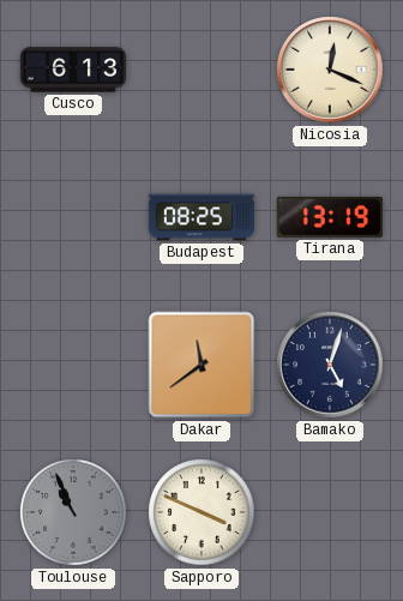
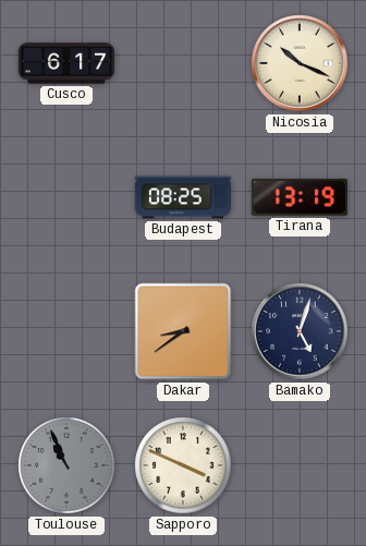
Cusco: 6:13 -> 6:17 (65, 63)
Nicosia: 12:19 -> 10:19 (300, 63)
Dakar: 11:39 -> 8:39 (183, 331)
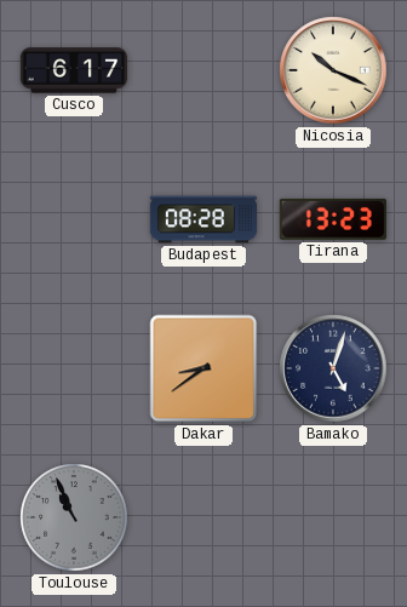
Budapest: 08:25 -> 08:28 (202, 219)
Tirana: 13:19 -> 13:23 (333, 219)
Sapporo: 3:49 -> none (183, 465)
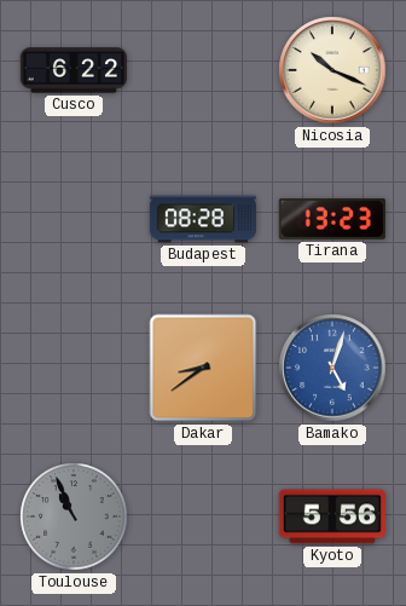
Cusco: 6:17 -> 6:22 (72, 70)
Bamako dial: navy -> blue (332, 368)
Kyoto: none -> 5:56 (332, 516)
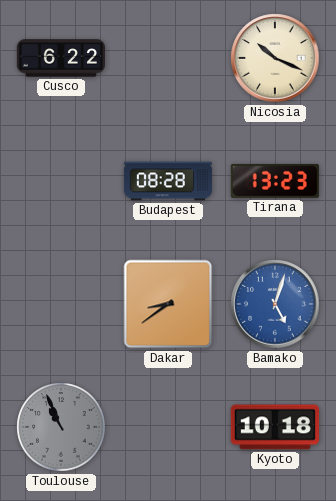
Kyoto: 5:56 -> 10:18 (275, 427)
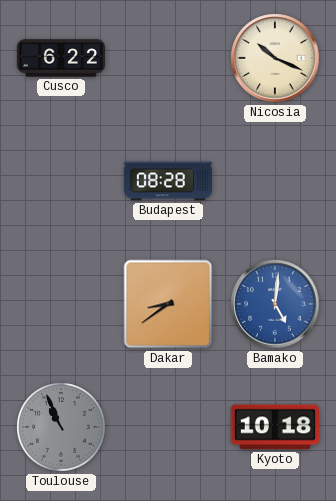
Tirana: 13:23 -> none (275, 181)
Bamako: 5:03 -> 5:01 (275, 304)
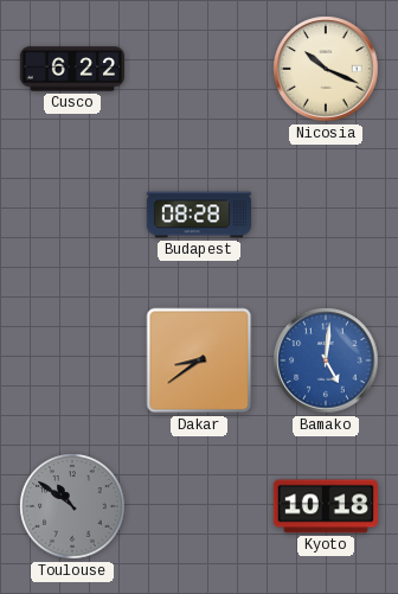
Toulouse: 10:56 -> 10:51 (72, 506)
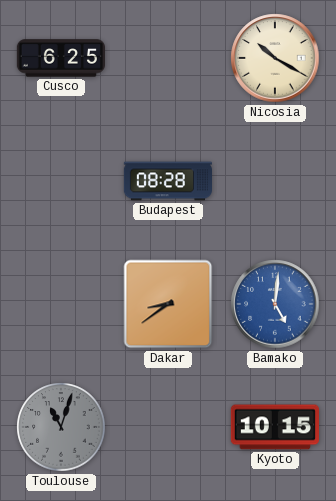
Cusco: 6:22 -> 6:25 (60, 58)
Nicosia: 10:19 -> 10:20 (275, 58)
Toulouse: 10:51 -> 11:03 (61, 427)
Kyoto: 10:18 -> 10:15 (275, 427)
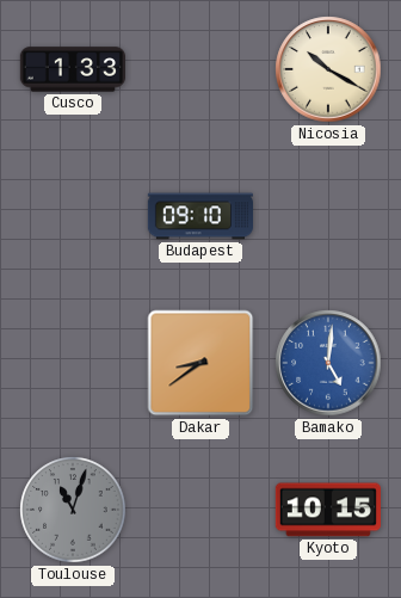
Cusco: 6:25 -> 1:33 (72, 69)
Budapest: 08:28 -> 09:10 (199, 216)
